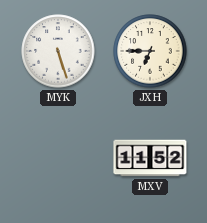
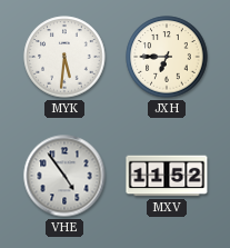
MYK: 5:27 -> 5:31 (64, 57)
VHE: none -> 4:54 (64, 176)
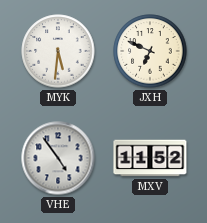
JXH: 6:45 -> 6:49 (150, 51)
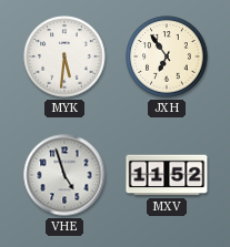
JXH: 6:49 -> 6:54 (167, 56)
VHE: 4:54 -> 4:57 (64, 175)
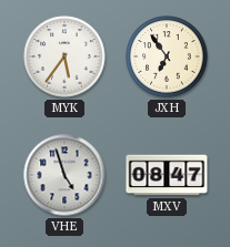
MYK: 5:31 -> 5:36 (64, 56)
MXV: 11:52 -> 08:47 (167, 175)
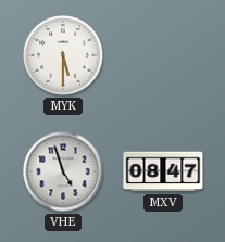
MYK: 5:36 -> 5:30 (63, 55)
JXH: 6:54 -> none (167, 56)
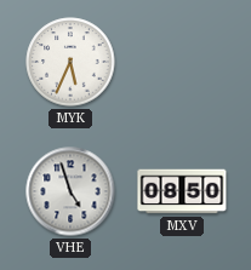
MYK: 5:30 -> 5:34 (70, 62)
MXV: 08:47 -> 08:50 (182, 191)
